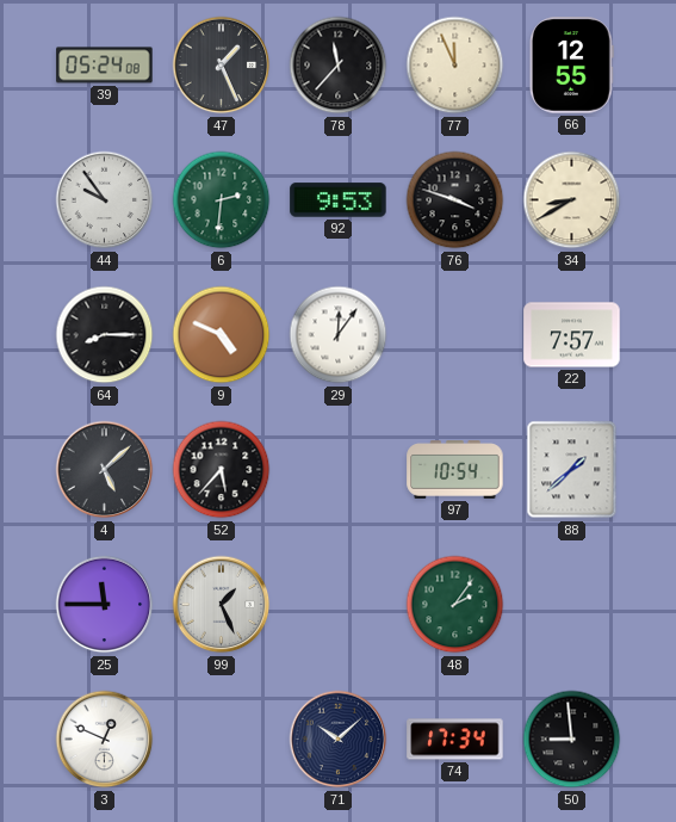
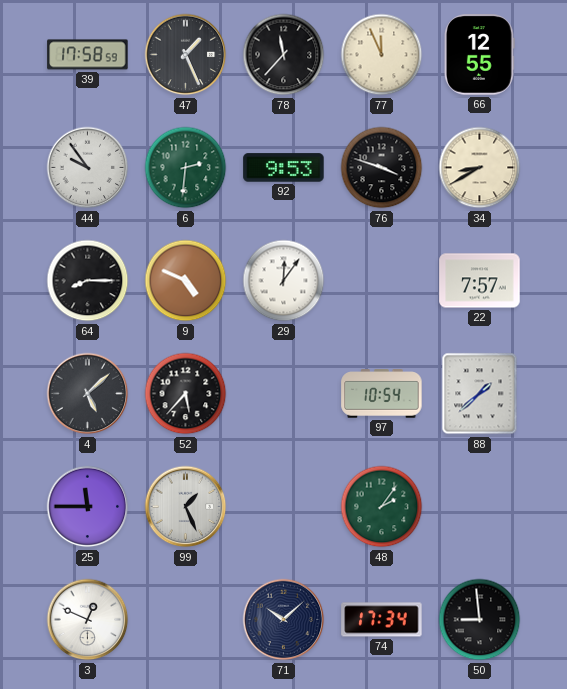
39: 05:24 -> 17:58 (88, 55)
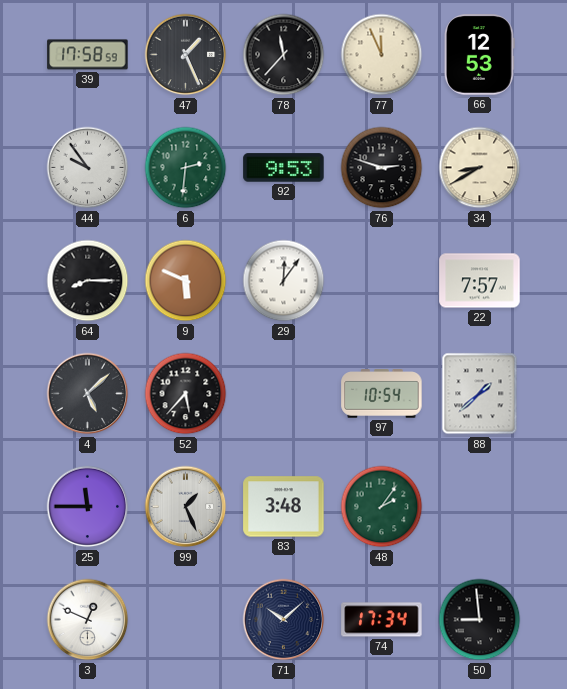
66: 12:55 -> 12:53 (480, 55)
76: 3:48 -> 2:48 (382, 168)
9: 4:49 -> 5:49 (186, 281)
83: none -> 3:48 (284, 507)
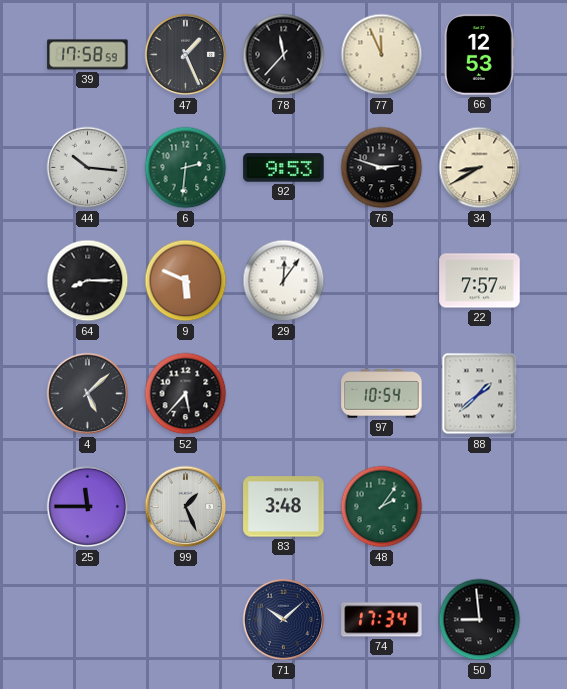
44: 9:54 -> 10:16 (88, 168)
3: 12:49 -> none (88, 620)
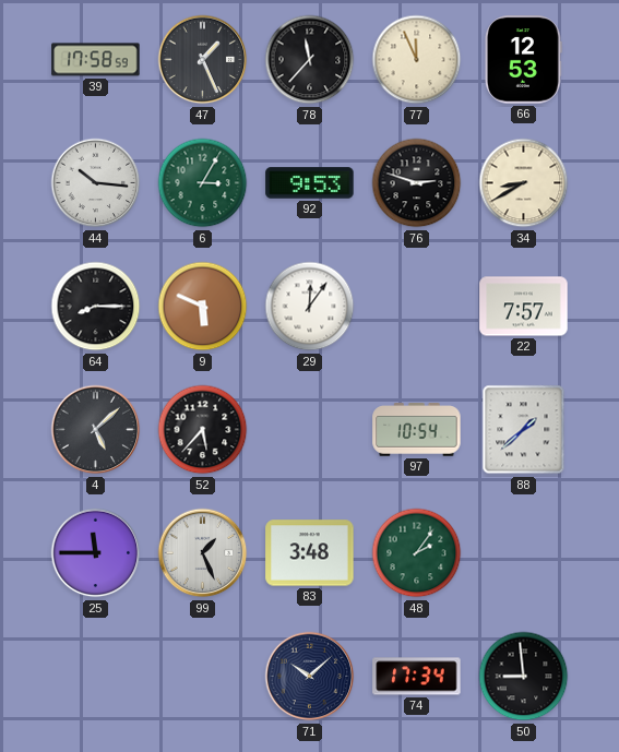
6: 2:31 -> 3:05 (203, 183)
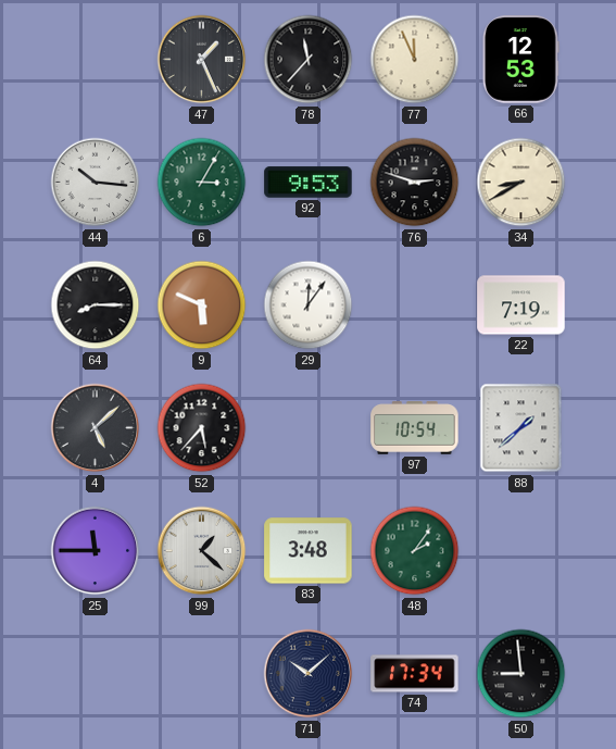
39: 17:58 -> none (96, 60)
22: 7:57 -> 7:19 (521, 305)
99: 1:26 -> 1:22 (202, 551)
